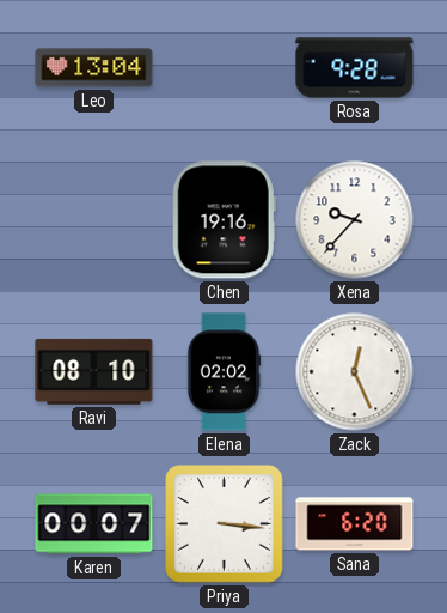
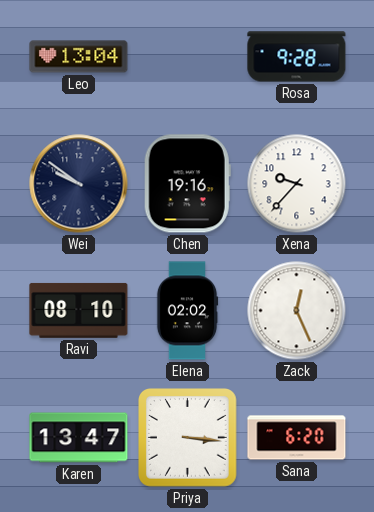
Wei: none -> 9:51 (79, 184)
Karen: 00:07 -> 13:47 (79, 438)
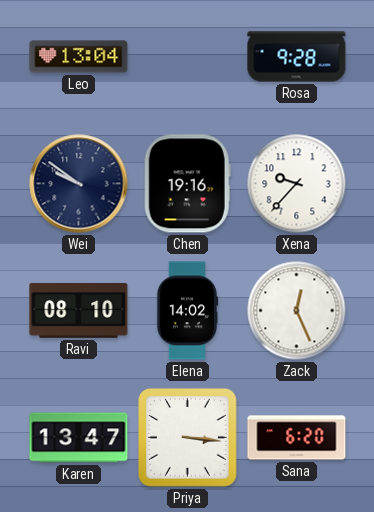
Elena: 02:02 -> 14:02 (187, 311)
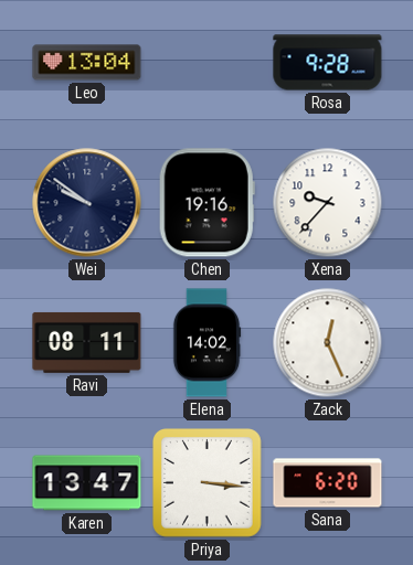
Ravi: 08:10 -> 08:11 (87, 342)
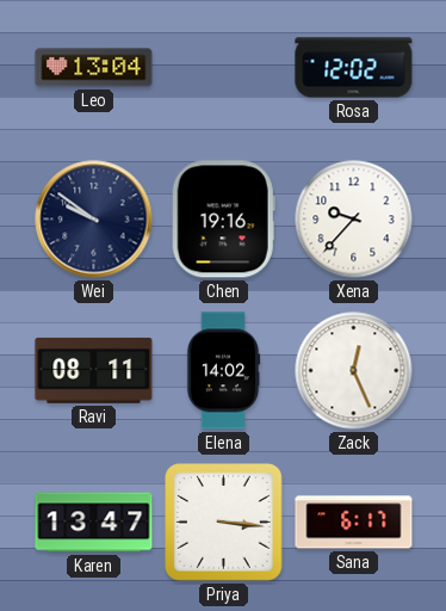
Rosa: 9:28 -> 12:02 (354, 68)
Sana: 6:20 -> 6:17 (354, 523)
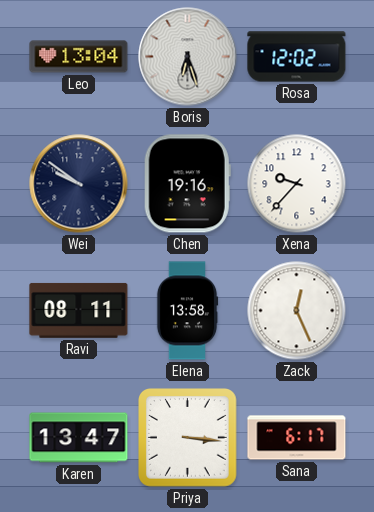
Boris: none -> 6:27 (188, 57)
Elena: 14:02 -> 13:58 (187, 311)
